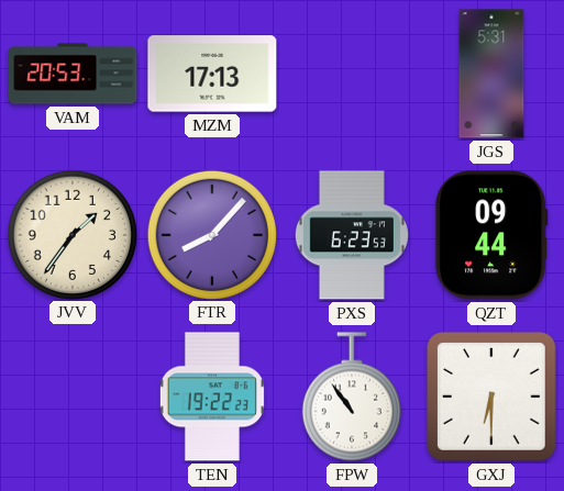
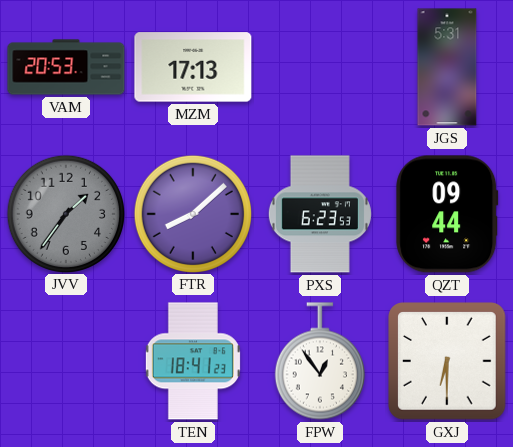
JVV dial: cream -> grey (65, 213)
FTR: 8:07 -> 8:08 (192, 213)
TEN: 19:22 -> 18:41 (193, 361)
FPW: 10:54 -> 12:54 (320, 361)
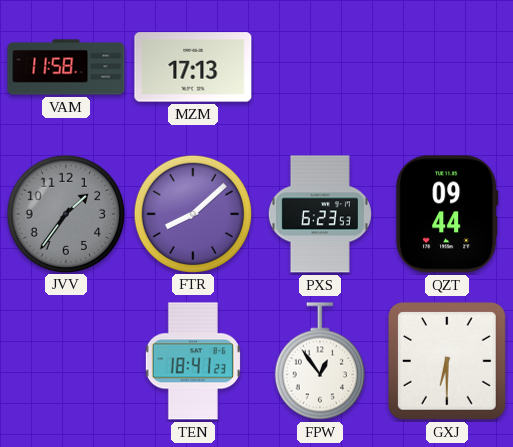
VAM: 20:53 -> 11:58 (66, 67)
JGS: 5:31 -> none (447, 67)
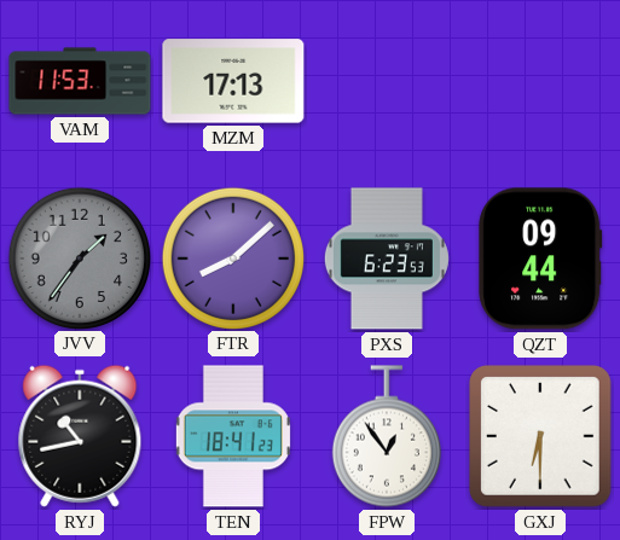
VAM: 11:58 -> 11:53 (80, 81)
RYJ: none -> 10:43 (80, 436)
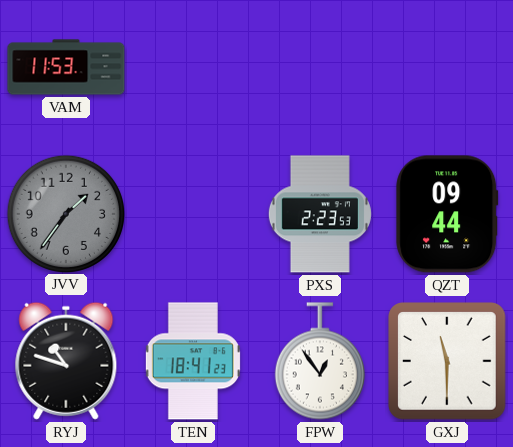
MZM: 17:13 -> none (233, 81)
FTR: 8:08 -> none (232, 257)
PXS: 6:23 -> 2:23 (320, 214)
RYJ: 10:43 -> 10:48 (66, 361)
GXJ: 6:30 -> 11:30 (447, 361)
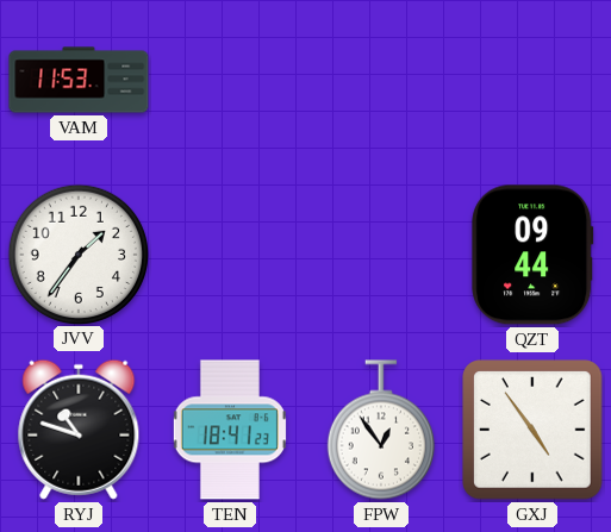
JVV dial: grey -> white (77, 254)
PXS: 2:23 -> none (320, 214)
GXJ: 11:30 -> 4:54 (532, 430)
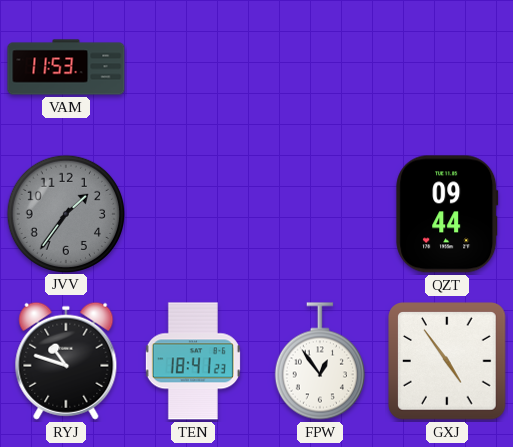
JVV dial: white -> grey (65, 213)
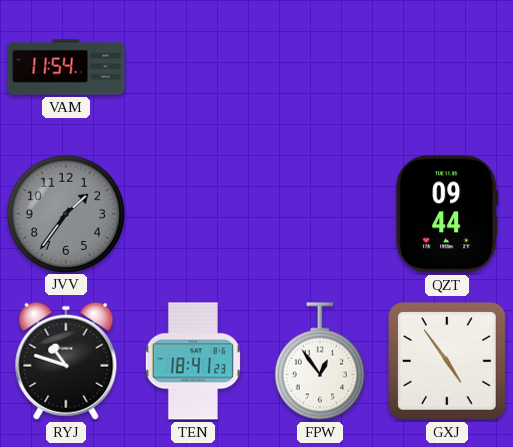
VAM: 11:53 -> 11:54 (66, 67)
